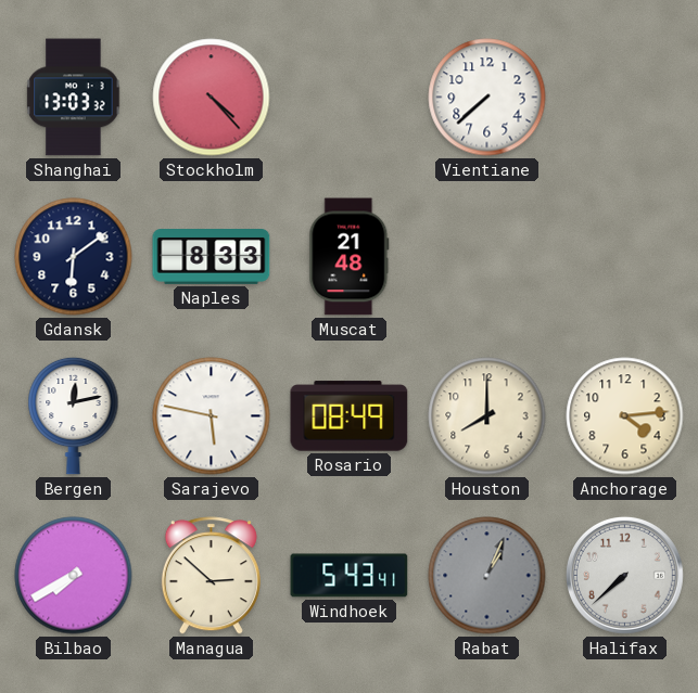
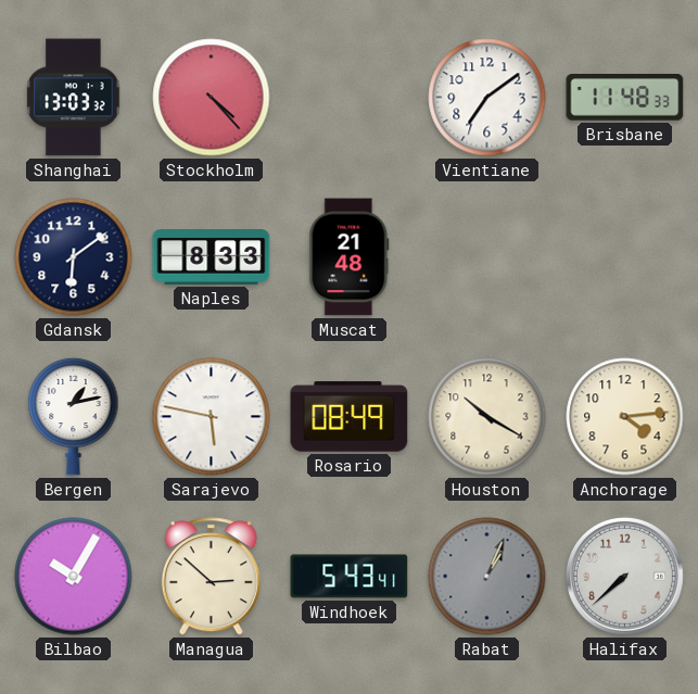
Vientiane: 7:38 -> 7:09 (487, 98)
Brisbane: none -> 11:48 (625, 98)
Bergen: 12:13 -> 1:13 (74, 416)
Houston: 8:00 -> 10:20 (487, 417)
Bilbao: 7:40 -> 10:05 (74, 577)
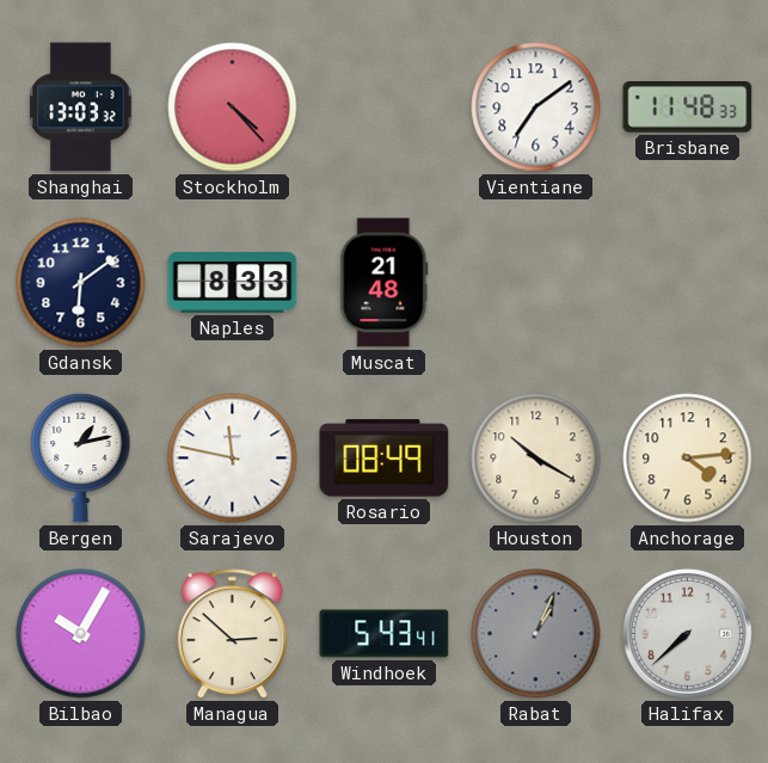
Sarajevo: 5:47 -> 11:47 (233, 459)
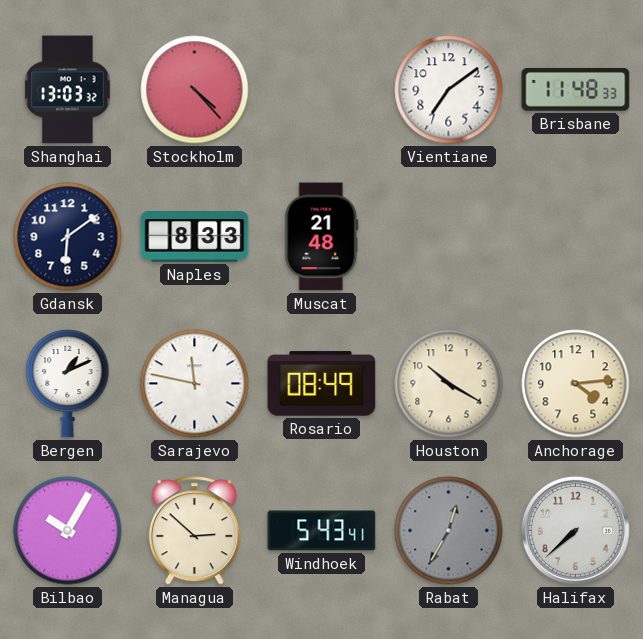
Bergen: 1:13 -> 1:11 (68, 383)
Rabat: 1:04 -> 12:35 (449, 531)
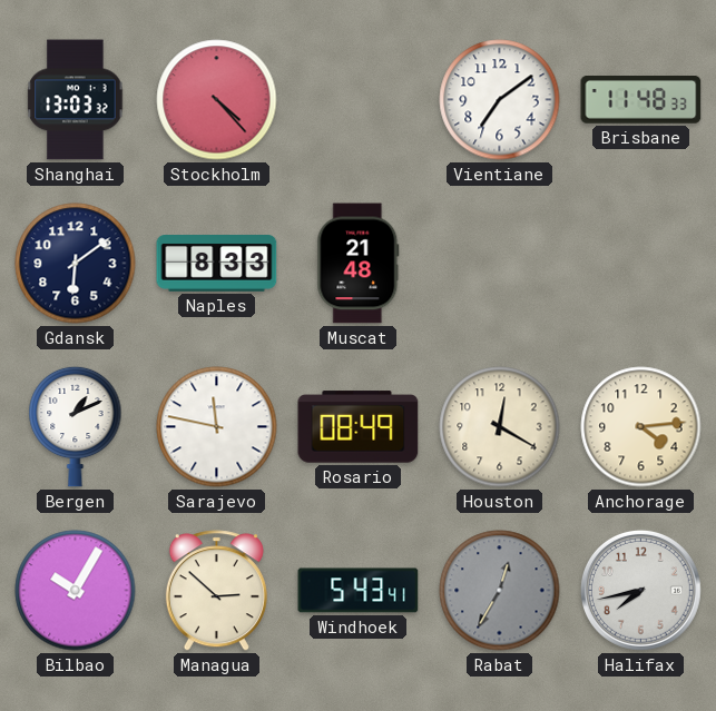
Houston: 10:20 -> 12:20 (500, 427)
Halifax: 7:38 -> 7:43 (640, 590)
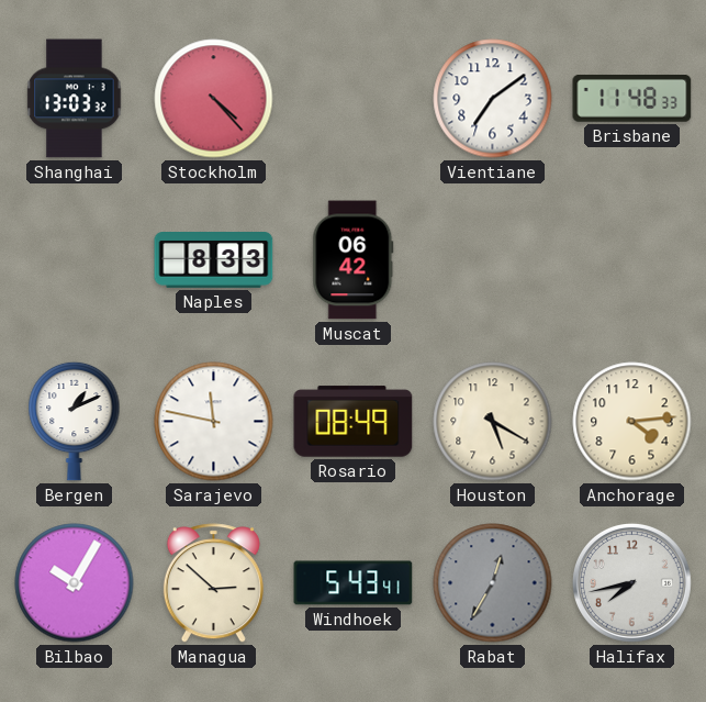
Gdansk: 6:09 -> none (76, 264)
Muscat: 21:48 -> 06:42 (354, 260)
Houston: 12:20 -> 5:20 (493, 422)
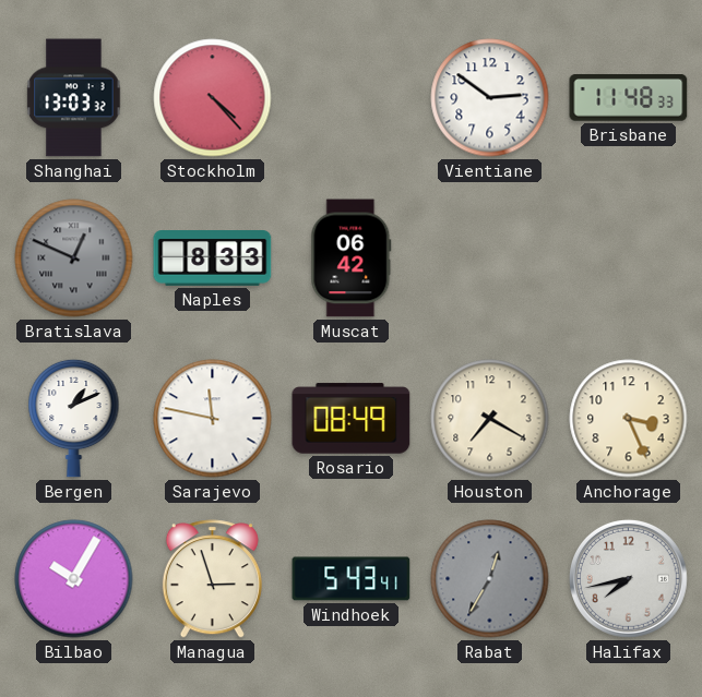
Vientiane: 7:09 -> 2:51 (490, 98)
Bratislava: none -> 12:49 (74, 259)
Houston: 5:20 -> 7:20 (490, 419)
Anchorage: 4:14 -> 3:26 (629, 419)
Managua: 2:52 -> 2:57 (212, 579)
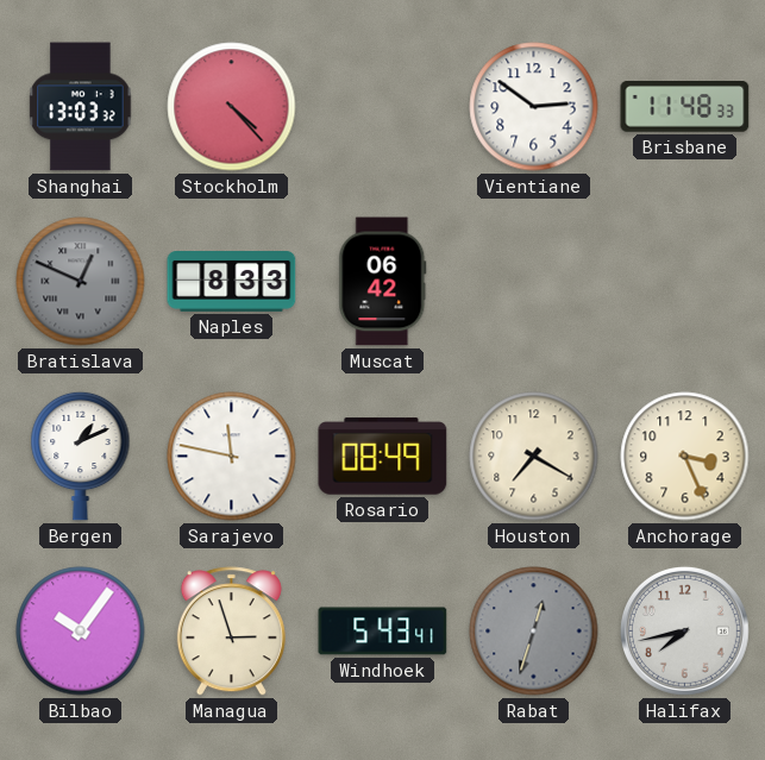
Bilbao: 10:05 -> 10:06 (81, 632)
Rabat: 12:35 -> 12:33 (534, 632)
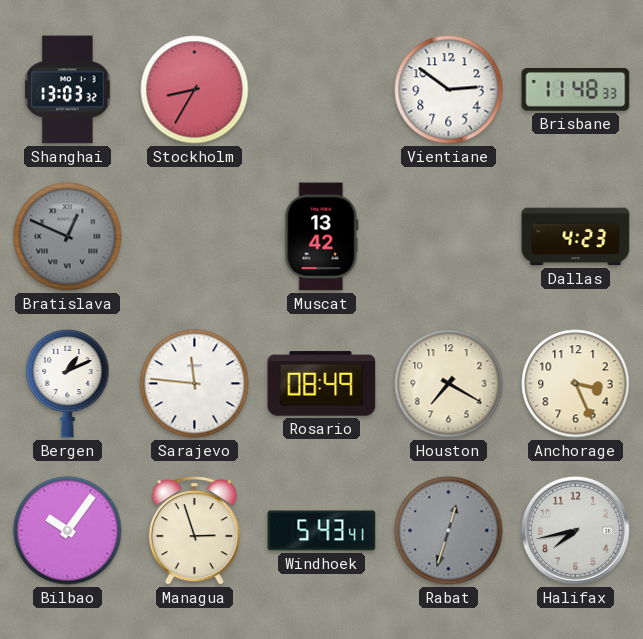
Stockholm: 4:23 -> 8:35 (195, 90)
Naples: 8:33 -> none (232, 282)
Muscat: 06:42 -> 13:42 (322, 237)
Dallas: none -> 4:23 (576, 237)
Sarajevo: 11:47 -> 11:46 (195, 384)
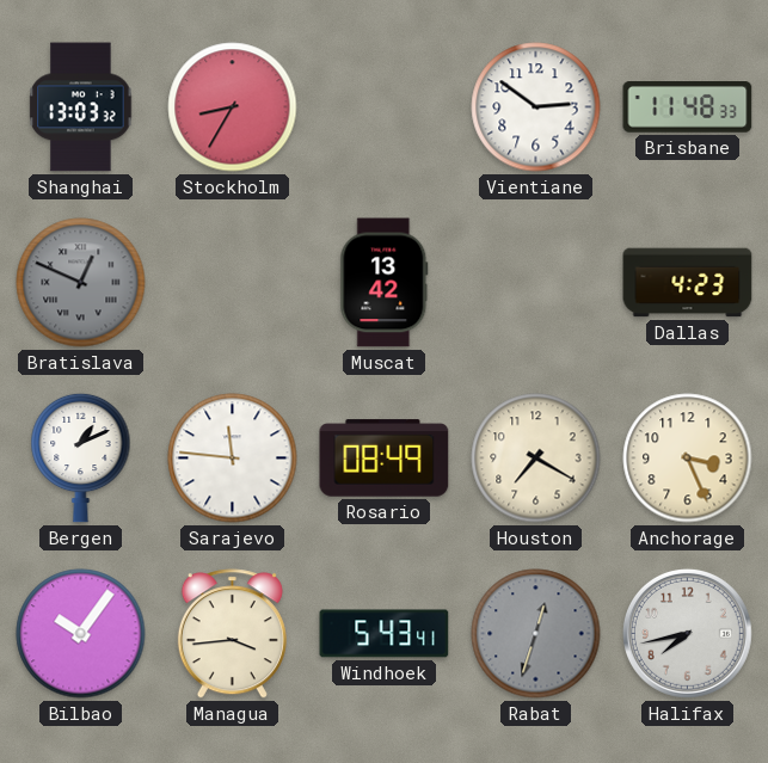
Managua: 2:57 -> 3:44 (232, 634)
